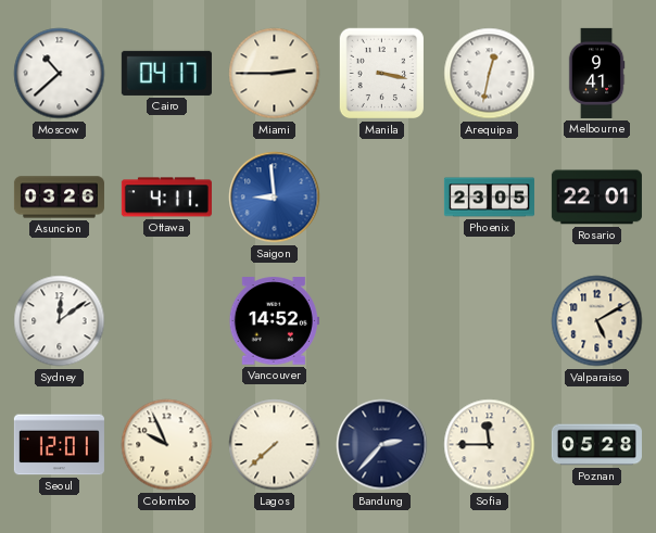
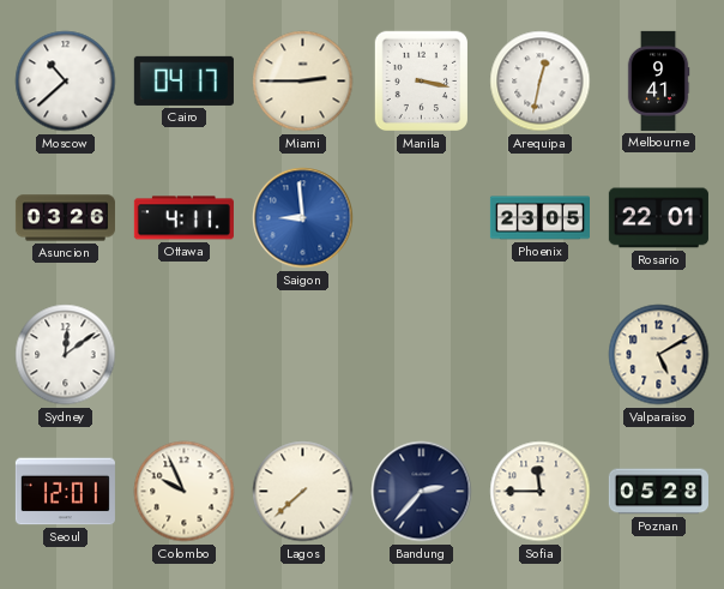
Vancouver: 14:52 -> none (274, 321)
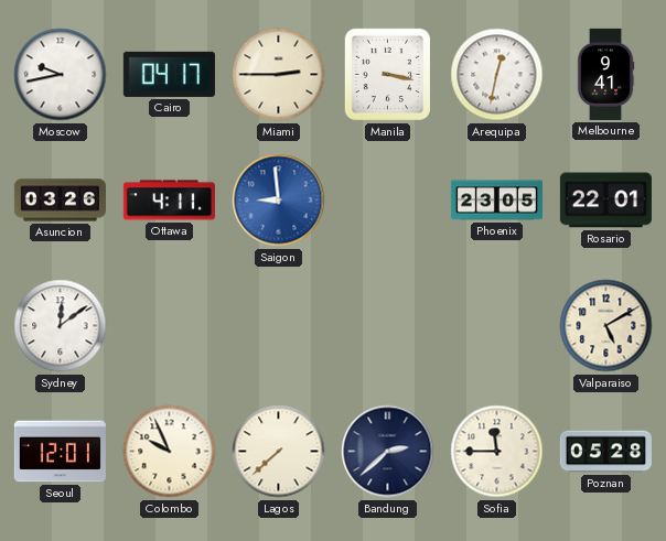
Moscow: 10:38 -> 9:43 (61, 75)
Bandung: 2:37 -> 2:38 (388, 452)
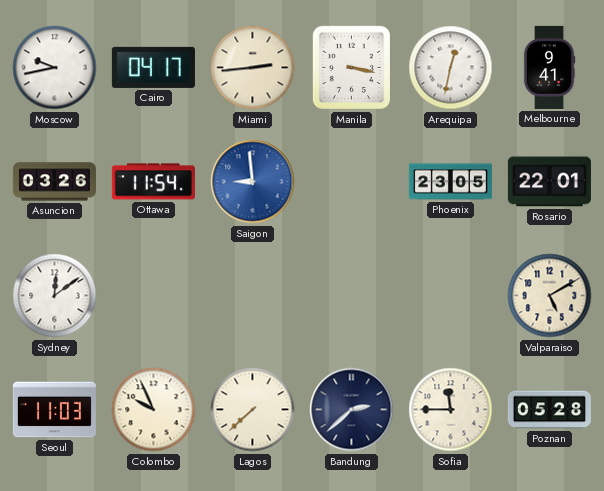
Miami: 2:45 -> 2:44 (253, 68)
Ottawa: 4:11 -> 11:54 (153, 182)
Seoul: 12:01 -> 11:03 (54, 410)
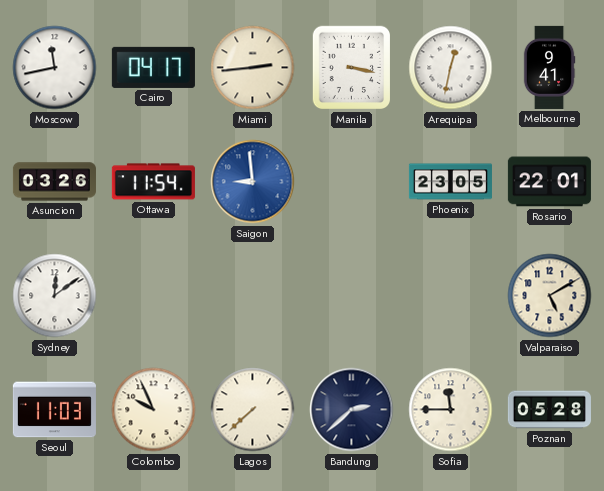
Moscow: 9:43 -> 11:43 (55, 68)
